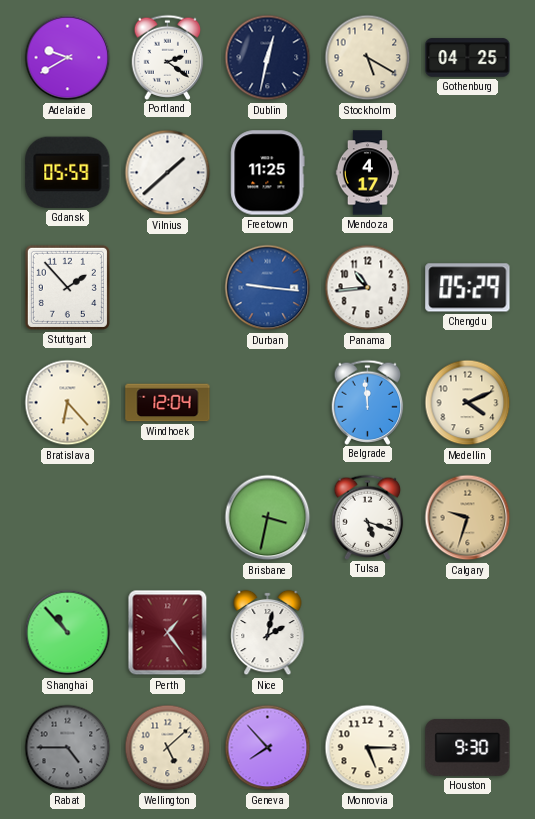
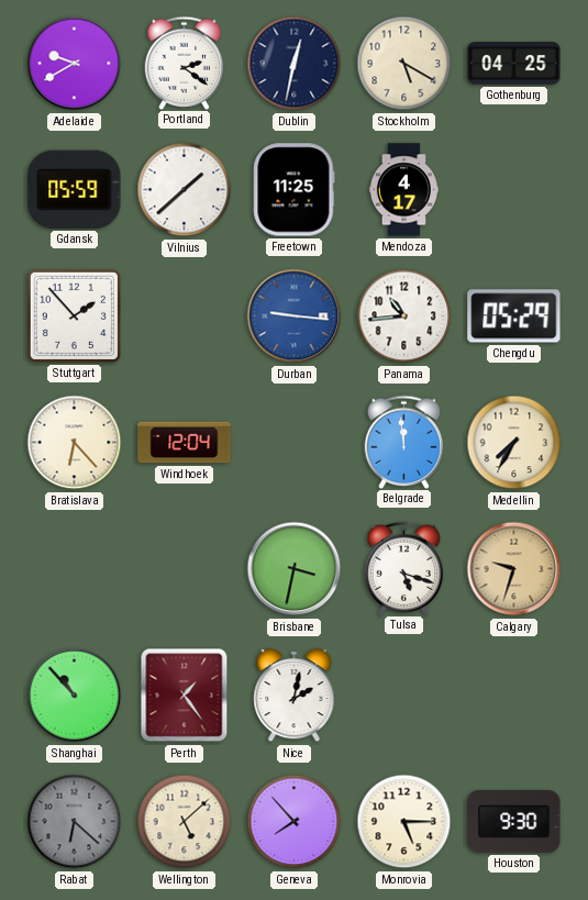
Medellin: 4:11 -> 7:35 (514, 443)
Rabat: 4:45 -> 6:22 (75, 822)
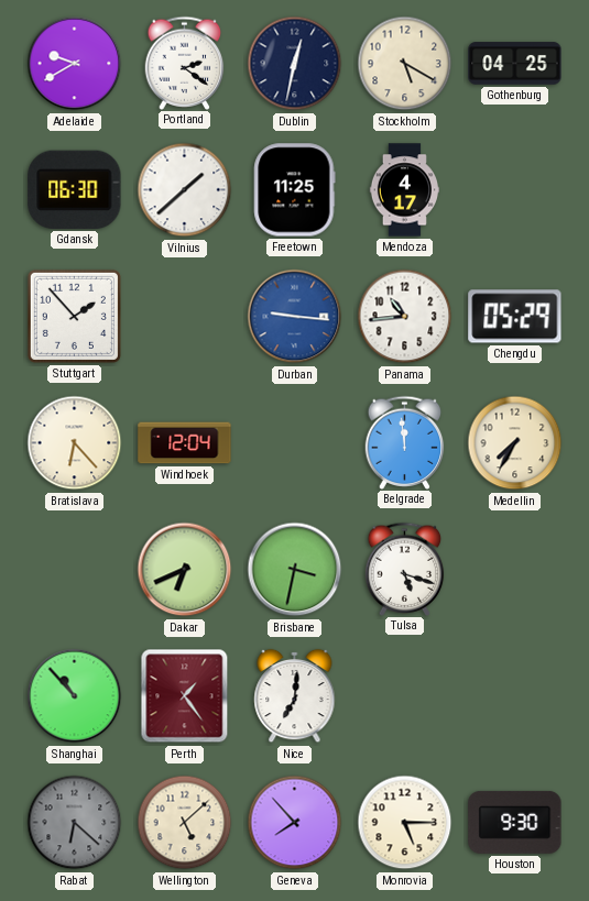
Gdansk: 05:59 -> 06:30 (75, 189)
Dakar: none -> 6:41 (185, 570)
Calgary: 9:33 -> none (514, 569)
Nice: 2:02 -> 7:01 (295, 696)
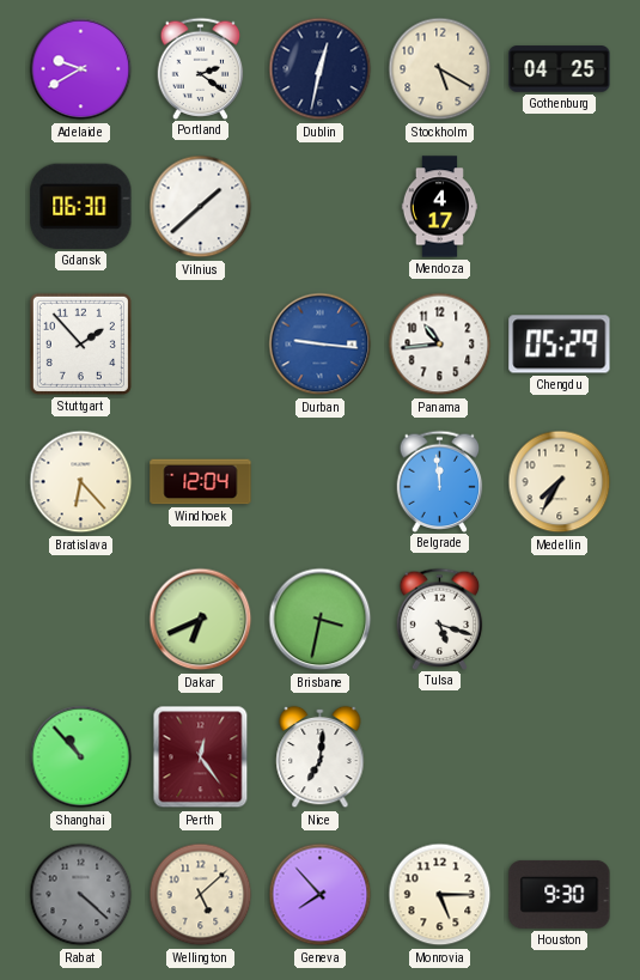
Freetown: 11:25 -> none (295, 190)
Perth: 1:24 -> 12:24 (201, 757)
Rabat: 6:22 -> 4:22 (81, 895)
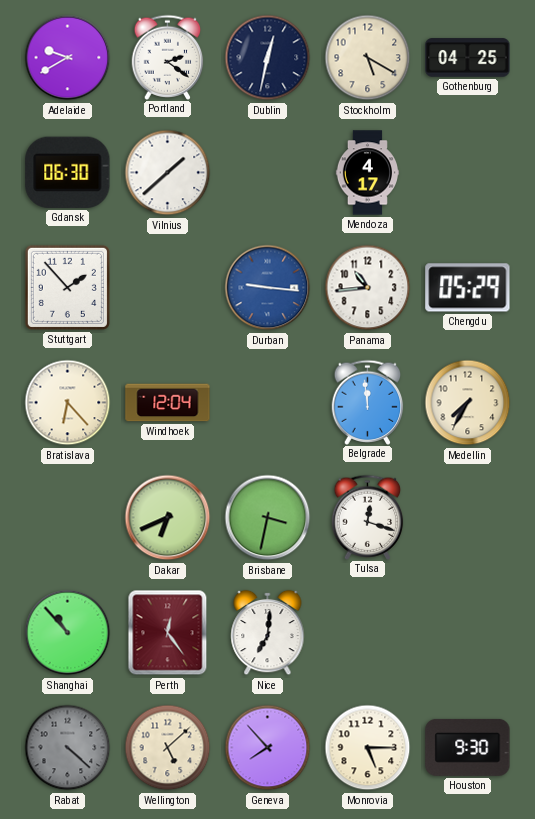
Tulsa: 5:18 -> 12:18 (368, 517)
